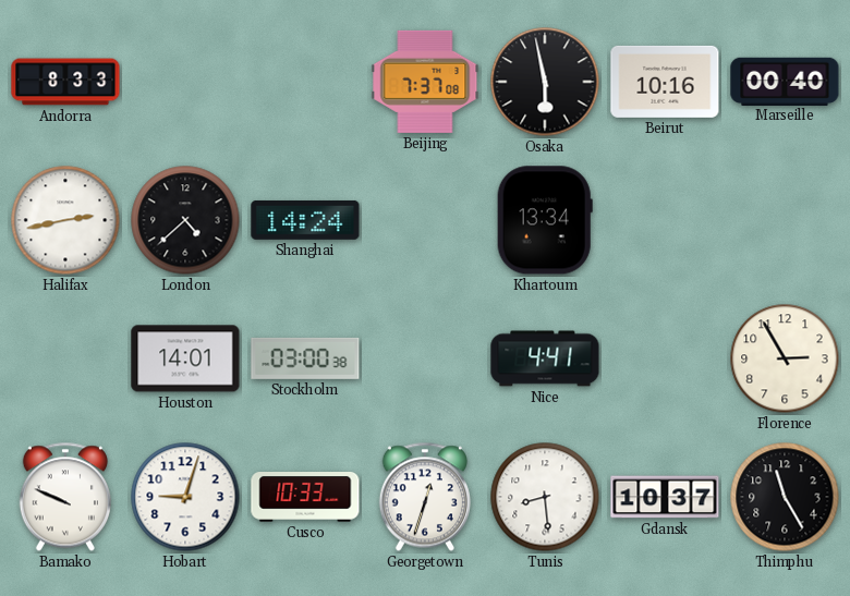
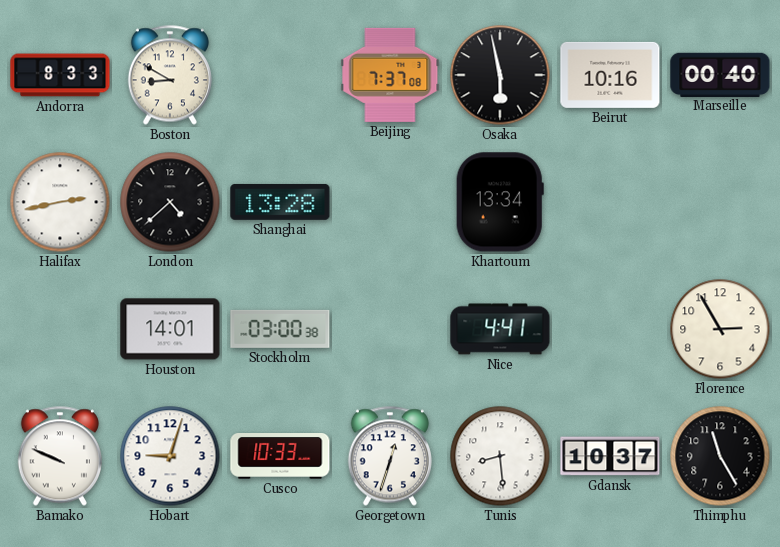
Boston: none -> 8:50 (170, 75)
Shanghai: 14:24 -> 13:28 (280, 202)
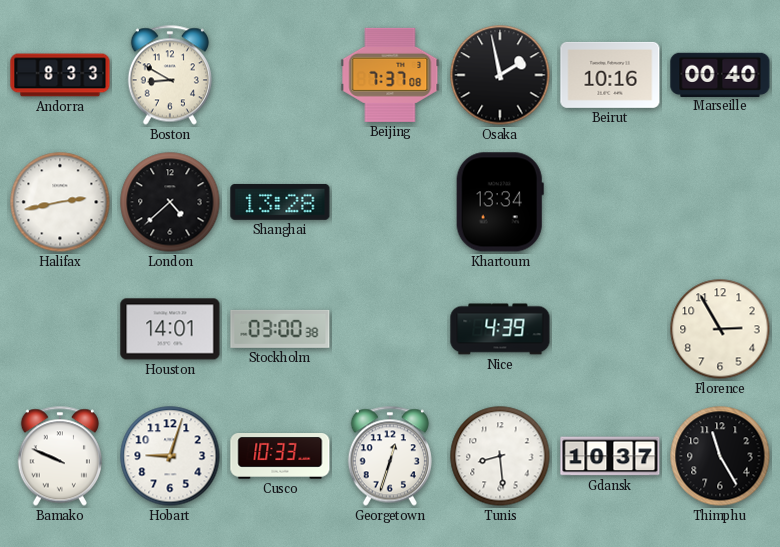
Osaka: 5:58 -> 1:58 (500, 75)
Nice: 4:41 -> 4:39 (500, 329)
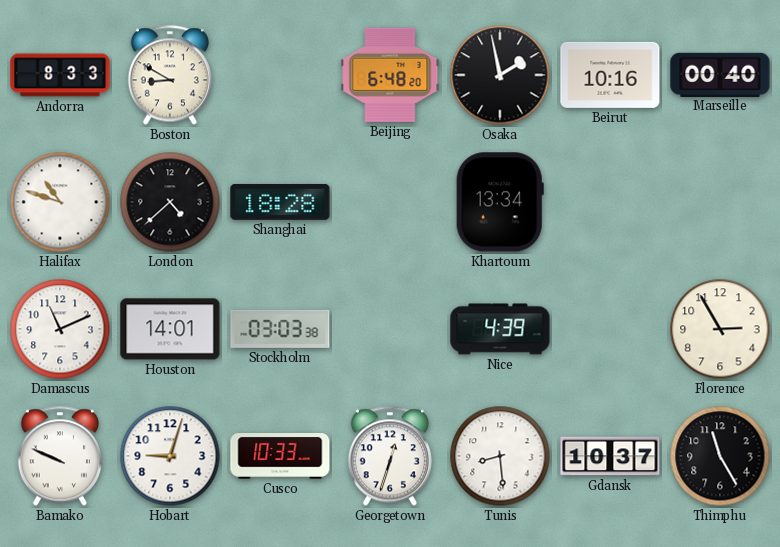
Beijing: 7:37 -> 6:48 (390, 75)
Halifax: 2:43 -> 10:48 (60, 202)
Shanghai: 13:28 -> 18:28 (280, 202)
Damascus: none -> 11:11 (60, 329)
Stockholm: 03:00 -> 03:03 (280, 329)
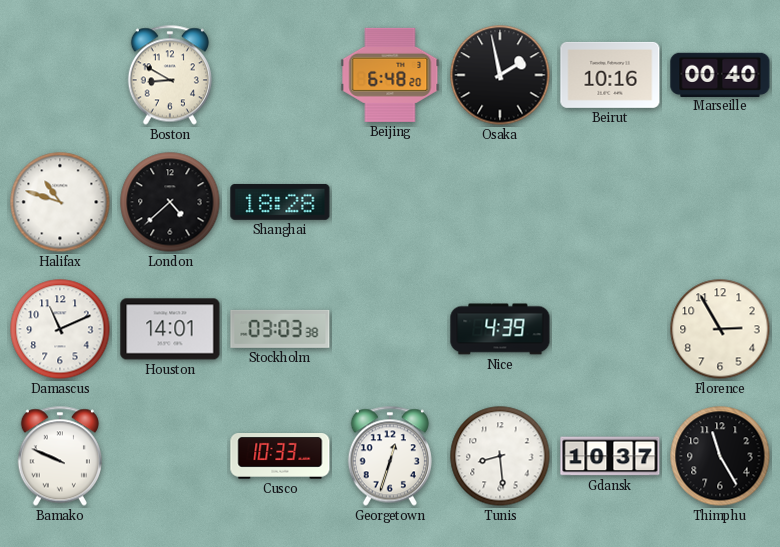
Andorra: 8:33 -> none (60, 75)
Khartoum: 13:34 -> none (500, 202)
Hobart: 9:03 -> none (170, 456)
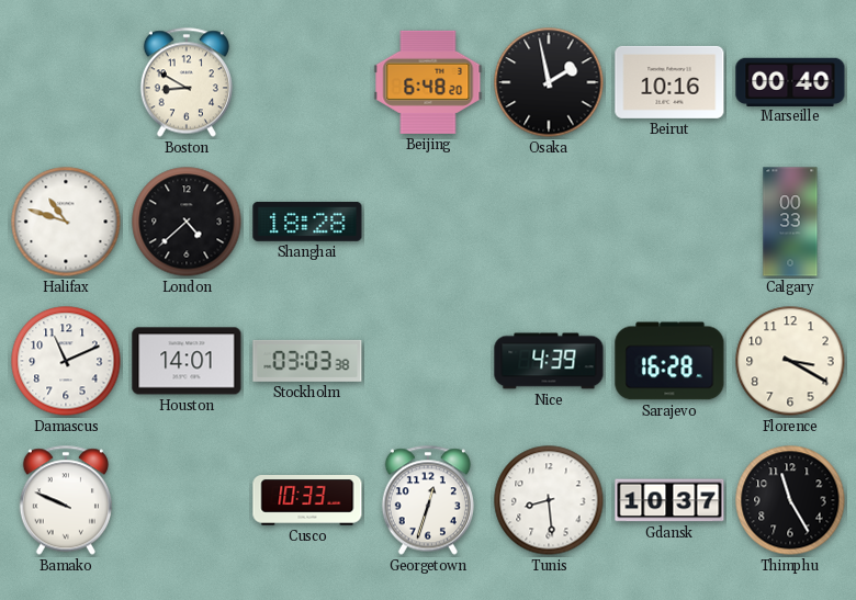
Calgary: none -> 00:33 (790, 222)
Sarajevo: none -> 16:28 (669, 361)
Florence: 2:55 -> 3:20 (790, 361)
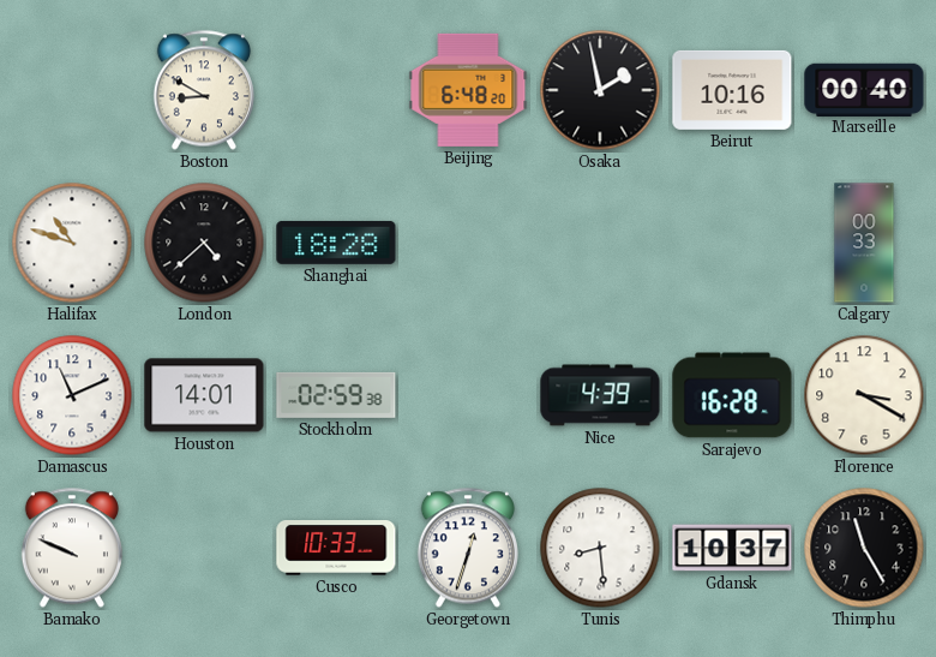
Stockholm: 03:03 -> 02:59 (336, 395)
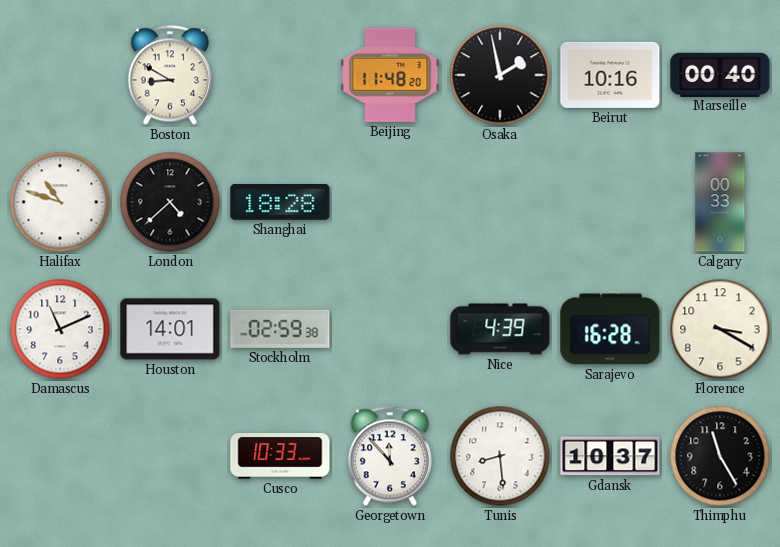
Beijing: 6:48 -> 11:48 (390, 75)
Bamako: 9:49 -> none (72, 548)
Georgetown: 12:33 -> 11:53 (390, 456)
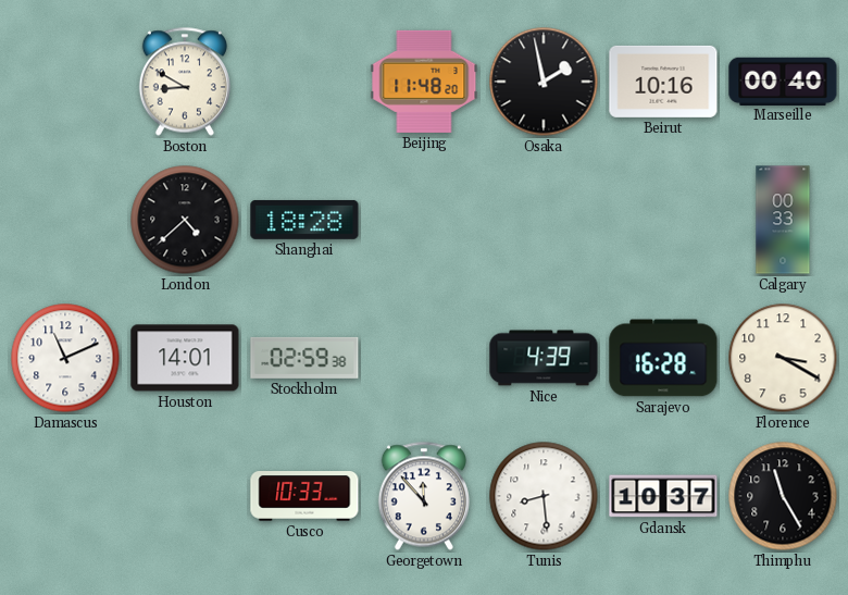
Halifax: 10:48 -> none (60, 202)
